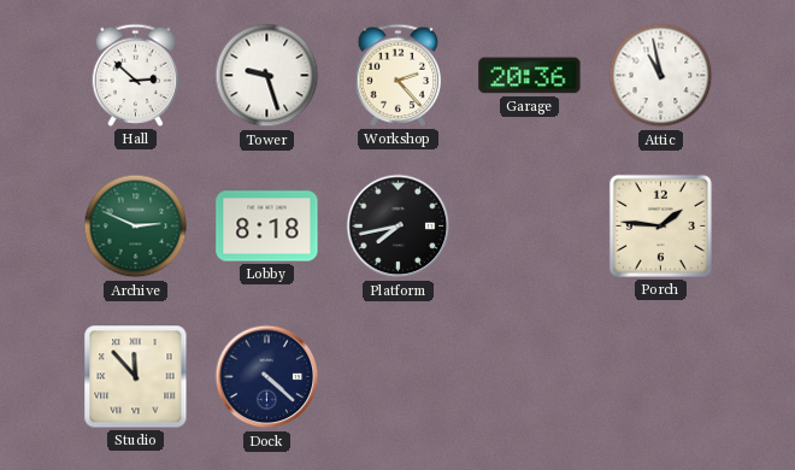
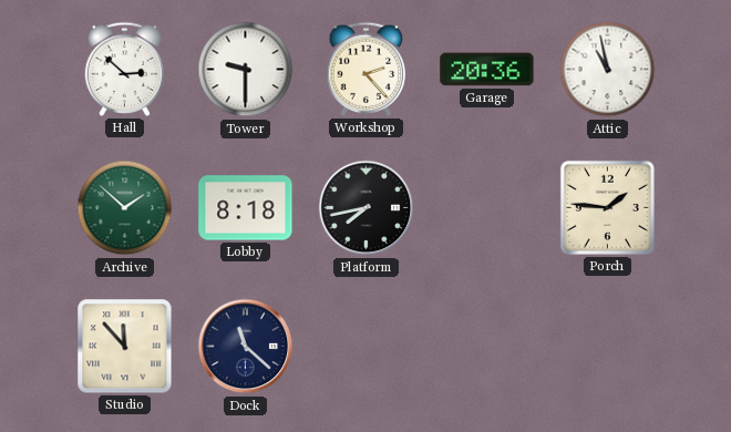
Tower: 9:27 -> 9:30 (246, 70)
Archive: 2:49 -> 1:52 (125, 208)
Dock: 4:22 -> 11:22 (246, 347)
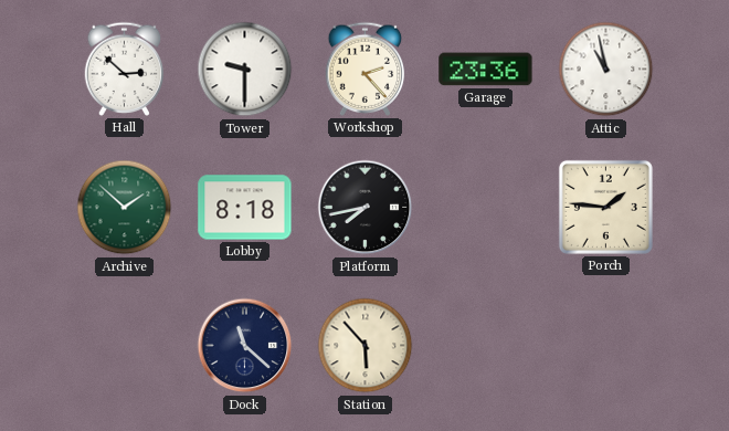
Garage: 20:36 -> 23:36 (486, 70)
Studio: 11:53 -> none (125, 347)
Station: none -> 5:53 (366, 346)
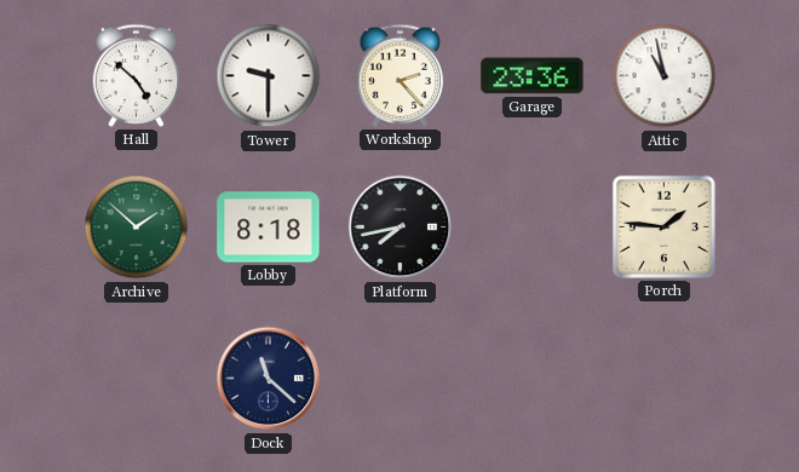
Hall: 2:52 -> 4:52 (137, 75)
Station: 5:53 -> none (366, 346)
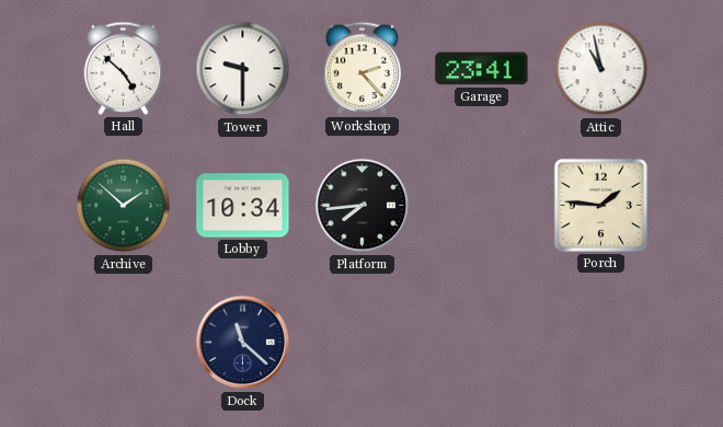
Garage: 23:36 -> 23:41 (482, 69)
Lobby: 8:18 -> 10:34 (243, 206)
Platform: 7:43 -> 7:44 (363, 206)
